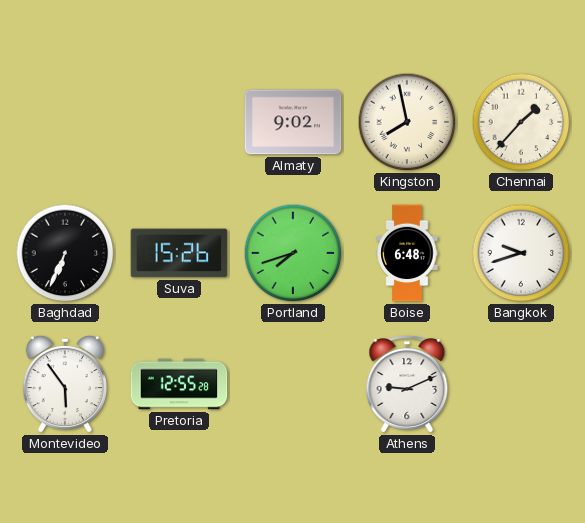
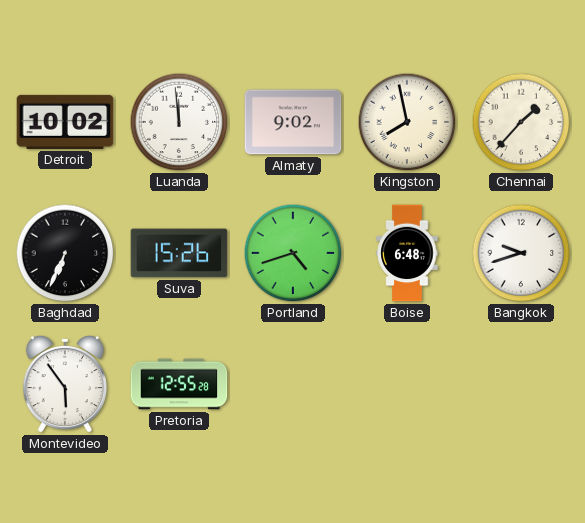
Detroit: none -> 10:02 (65, 122)
Luanda: none -> 11:59 (179, 122)
Portland: 7:42 -> 4:42 (293, 253)
Athens: 9:11 -> none (407, 384)
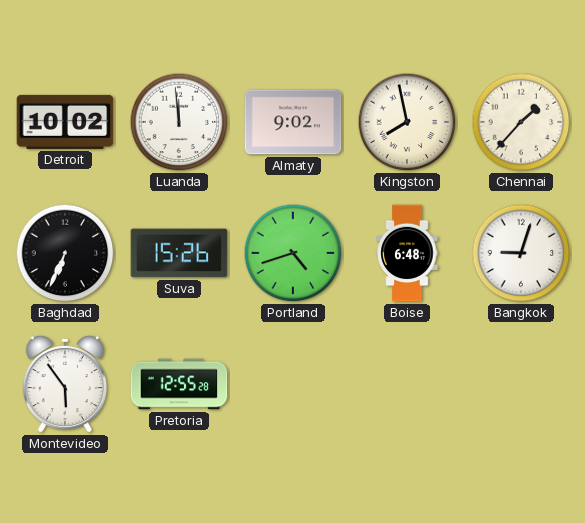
Bangkok: 9:42 -> 9:03 (521, 253)
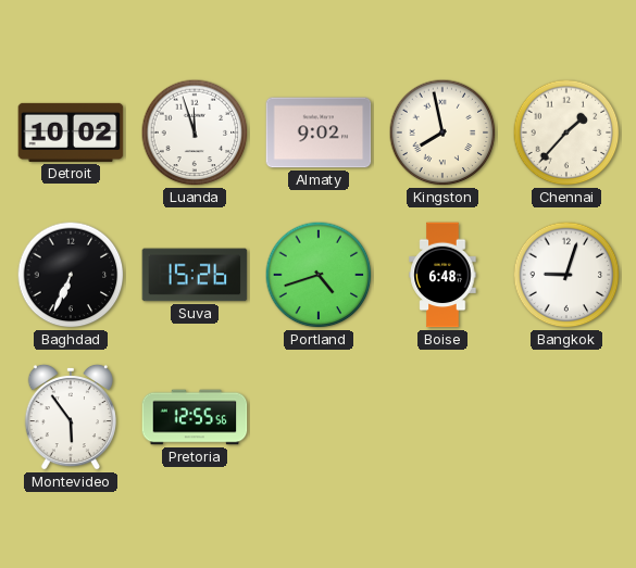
Luanda: 11:59 -> 11:57 (195, 132)
Pretoria: 12:55:28 -> 12:55:56 (195, 417)
